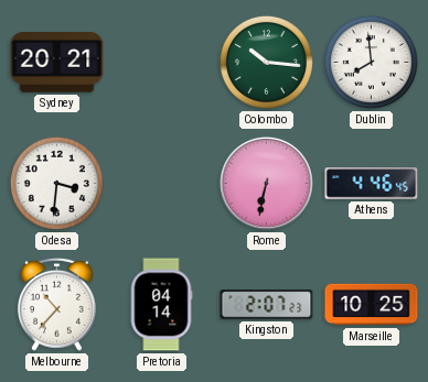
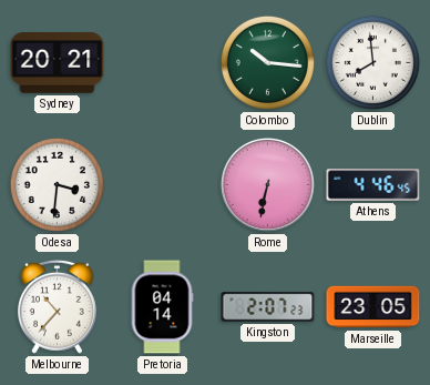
Marseille: 10:25 -> 23:05 (373, 307)
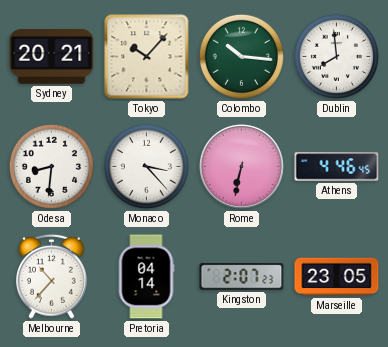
Tokyo: none -> 10:07 (147, 57)
Odesa: 3:31 -> 8:31 (51, 166)
Monaco: none -> 3:23 (146, 166)
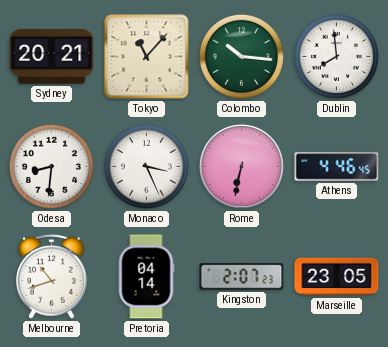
Tokyo: 10:07 -> 11:07 (147, 57)
Monaco: 3:23 -> 3:26 (146, 166)
Melbourne: 10:37 -> 10:42 (51, 276)
